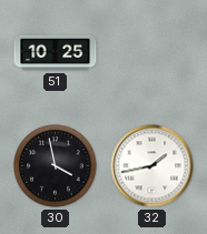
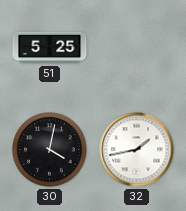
51: 10:25 -> 5:25 (50, 48)
30: 3:58 -> 4:02 (50, 150)
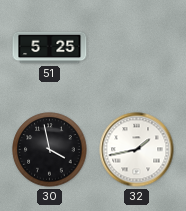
30: 4:02 -> 3:58 (50, 150)
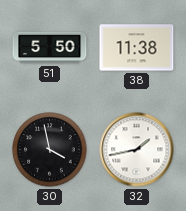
51: 5:25 -> 5:50 (50, 48)
38: none -> 11:38 (137, 48)
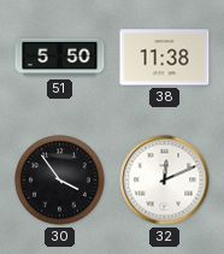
30: 3:58 -> 3:54 (60, 181)
32: 1:43 -> 12:11 (165, 181)
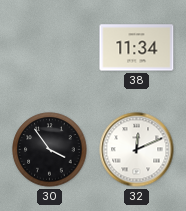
51: 5:50 -> none (60, 58)
38: 11:38 -> 11:34 (137, 48)
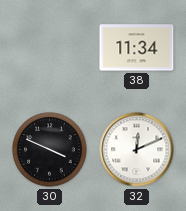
30: 3:54 -> 3:49 (50, 150)
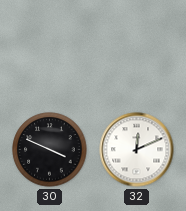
38: 11:34 -> none (137, 48)
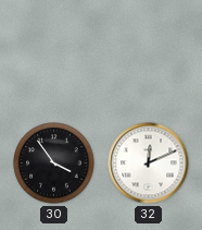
30: 3:49 -> 3:54 (54, 164)
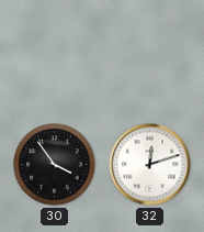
32: 12:11 -> 12:12 (150, 165)
